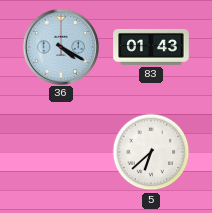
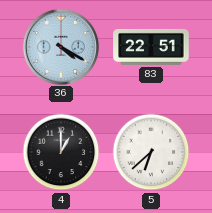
83: 01:43 -> 22:51 (151, 47)
4: none -> 1:00 (61, 152)
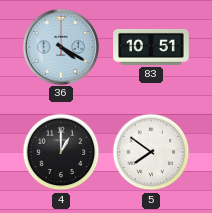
83: 22:51 -> 10:51 (151, 47)
5: 6:38 -> 7:51 (151, 152)
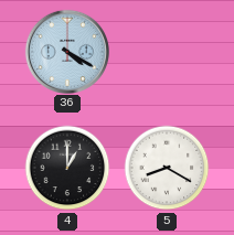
83: 10:51 -> none (151, 47)
5: 7:51 -> 8:20 (167, 168)
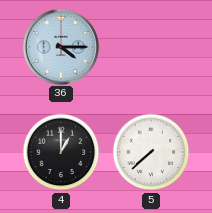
36: 4:20 -> 4:15 (60, 46)
5: 8:20 -> 7:38 (151, 152)
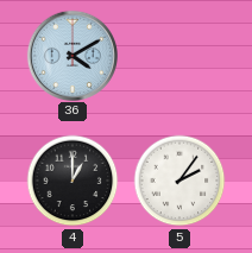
36: 4:15 -> 4:10 (71, 55)
5: 7:38 -> 2:06 (179, 181)
